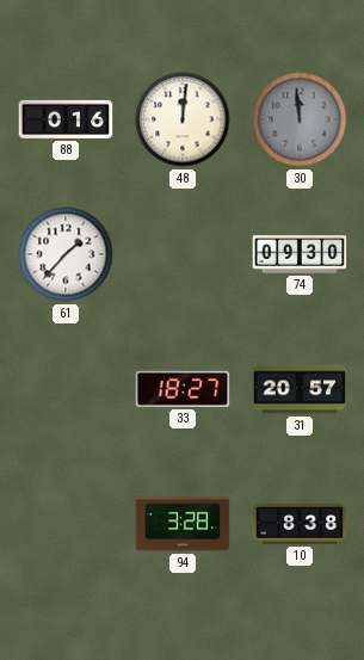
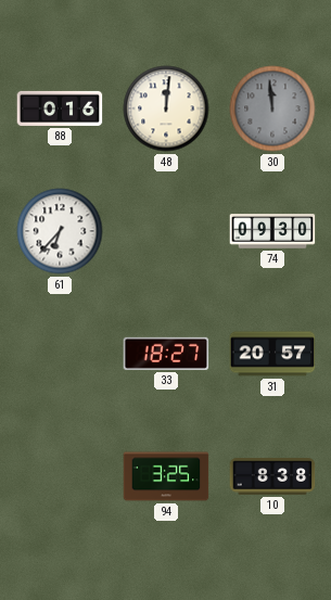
61: 1:37 -> 6:37 (60, 231)
94: 3:28 -> 3:25 (166, 476)
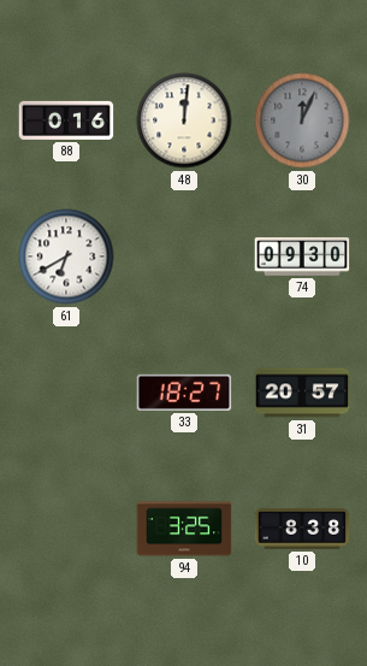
30: 11:59 -> 12:04 (302, 120)
61: 6:37 -> 6:40 (66, 257)
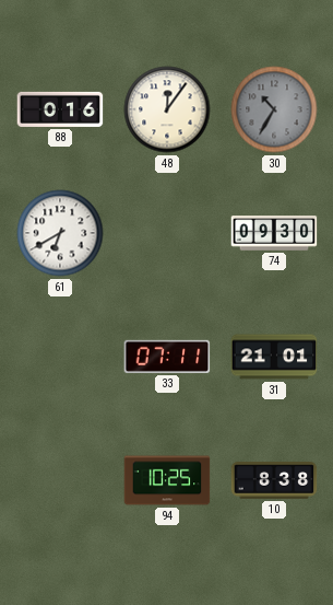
48: 12:01 -> 12:06 (167, 109)
30: 12:04 -> 10:35 (274, 109)
33: 18:27 -> 07:11 (167, 357)
31: 20:57 -> 21:01 (274, 357)
94: 3:25 -> 10:25 (167, 480)
